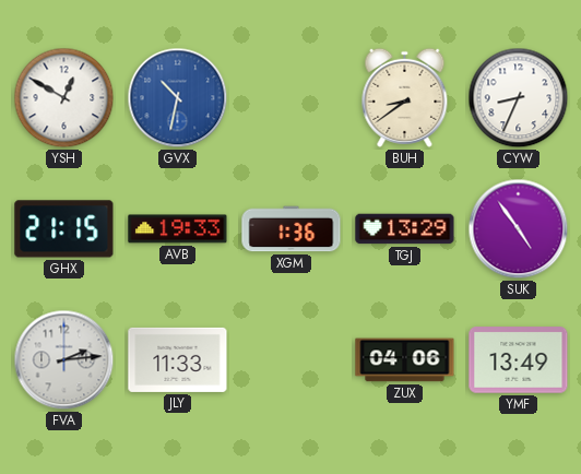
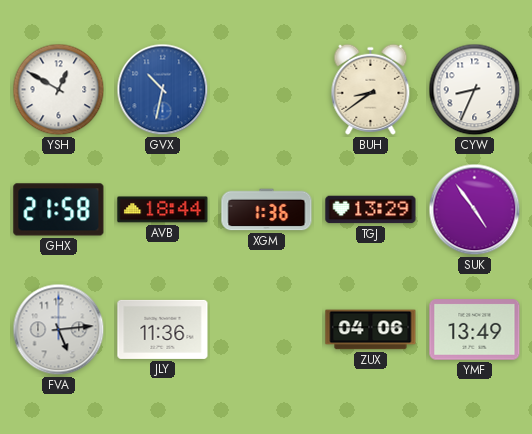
GHX: 21:15 -> 21:58 (59, 210)
AVB: 19:33 -> 18:44 (163, 210)
FVA: 2:14 -> 5:14 (59, 330)
JLY: 11:33 -> 11:36 (163, 329)
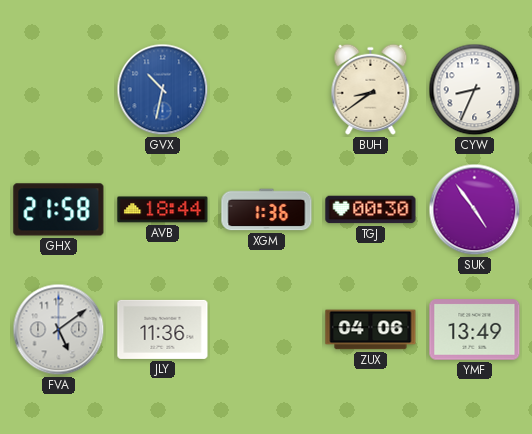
YSH: 12:50 -> none (59, 90)
TGJ: 13:29 -> 00:30 (371, 210)
FVA: 5:14 -> 5:09 (59, 330)
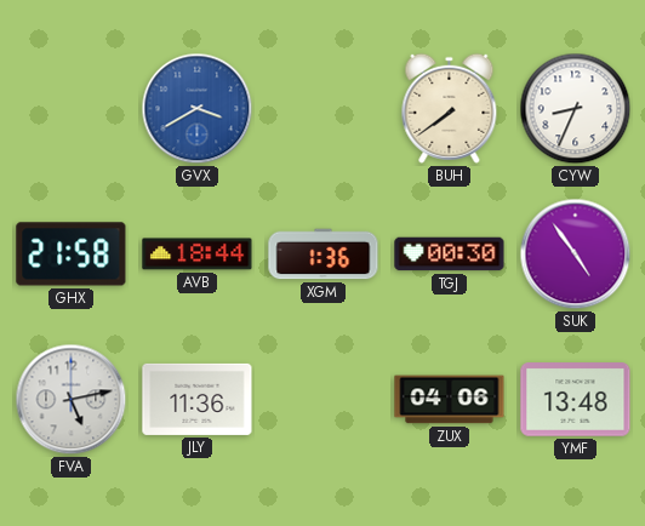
GVX: 10:32 -> 3:40 (198, 109)
BUH: 8:39 -> 7:39 (450, 108)
FVA: 5:09 -> 5:13 (72, 400)
YMF: 13:49 -> 13:48 (576, 400)
